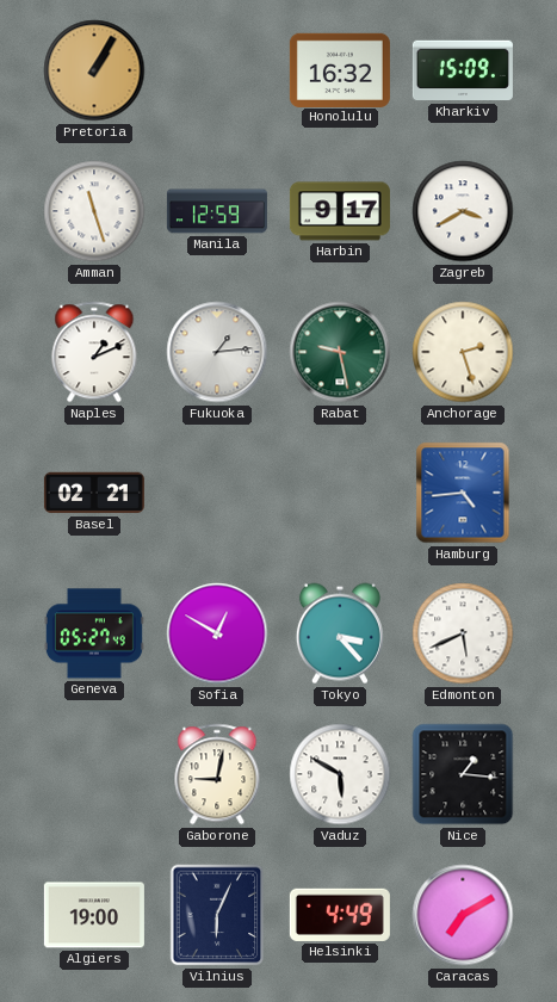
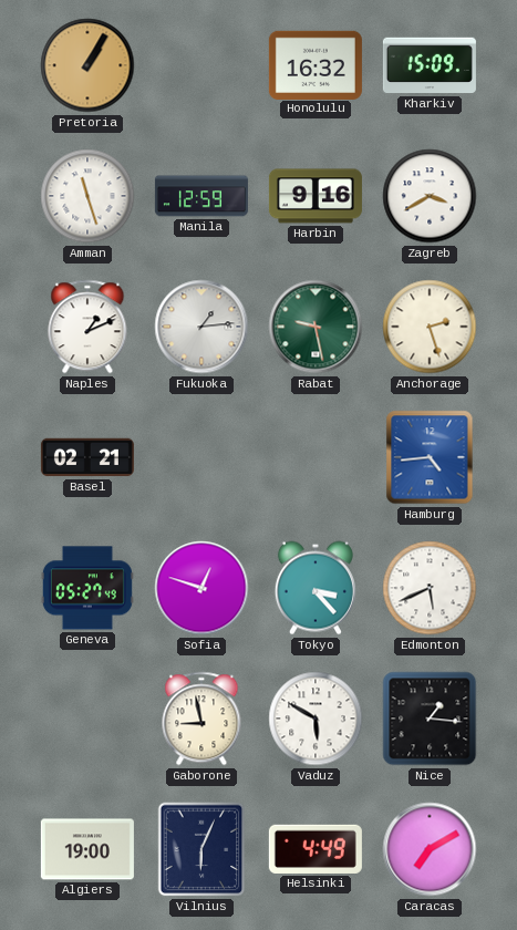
Harbin: 9:17 -> 9:16 (316, 196)
Sofia: 12:50 -> 12:48 (201, 588)
Gaborone: 9:02 -> 8:58 (201, 719)
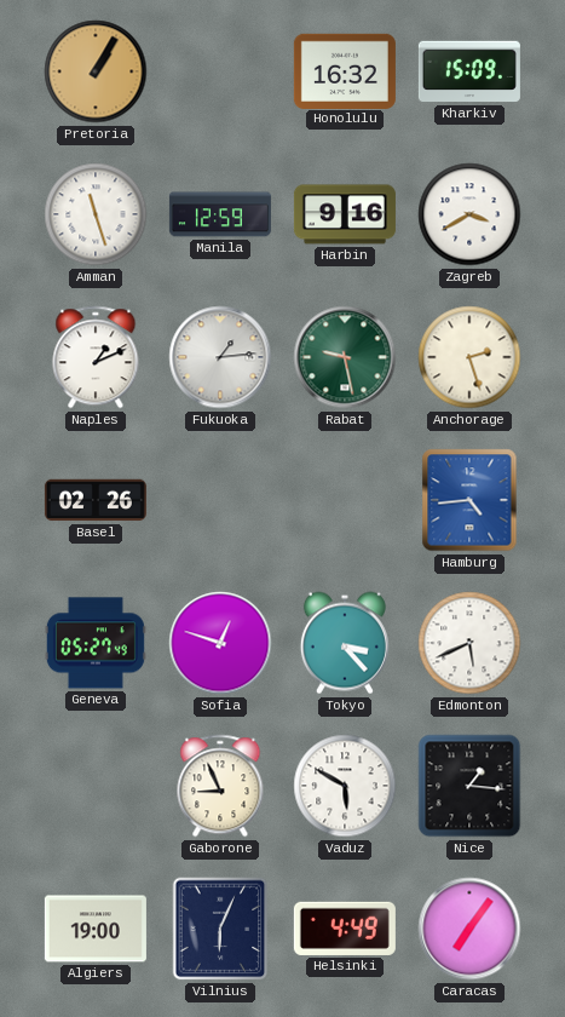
Basel: 02:21 -> 02:26 (96, 500)
Gaborone: 8:58 -> 8:56 (220, 786)
Caracas: 7:10 -> 7:06 (469, 929)
